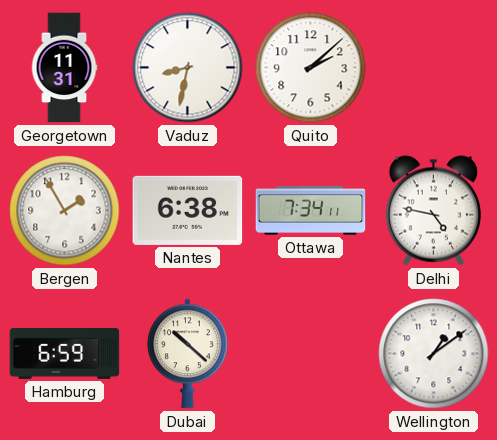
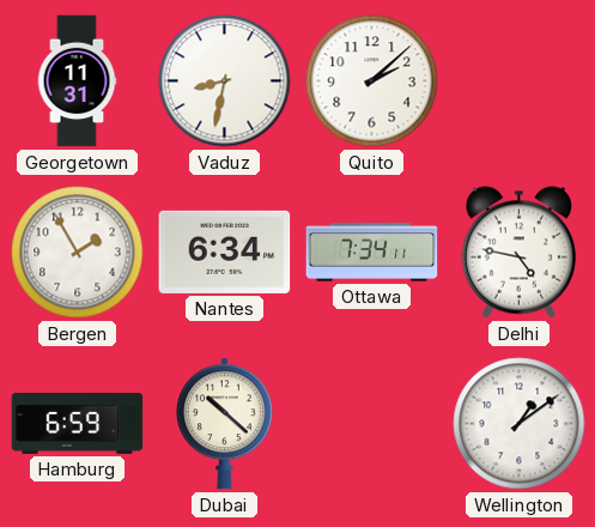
Nantes: 6:38 -> 6:34 (225, 252)
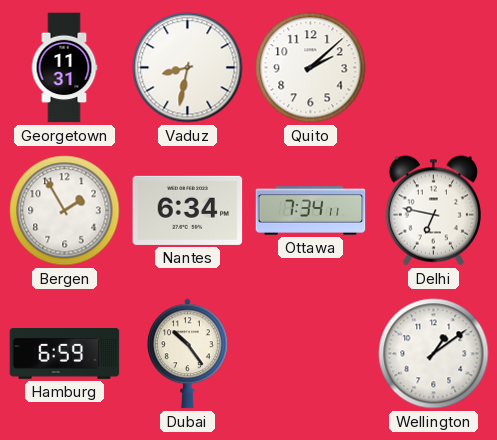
Delhi: 4:47 -> 6:47 (433, 211)
Dubai: 10:22 -> 10:24 (188, 354)
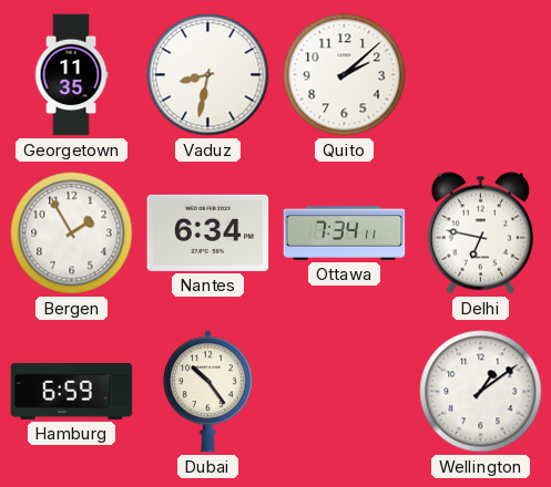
Georgetown: 11:31 -> 11:35 (71, 75)
